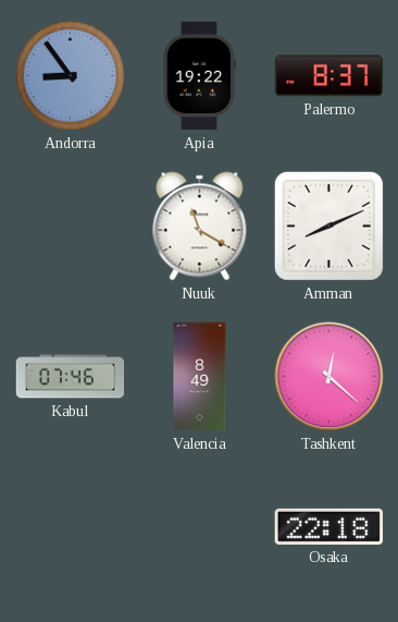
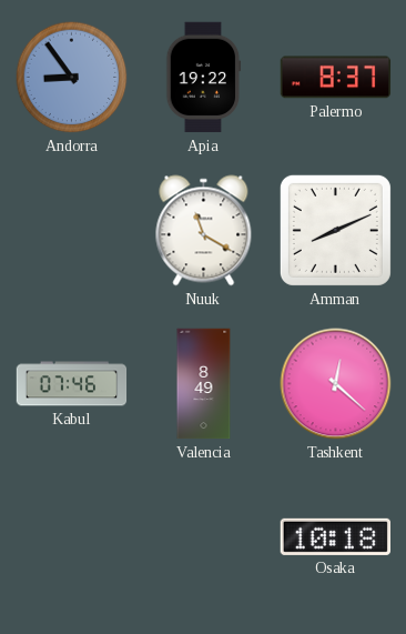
Osaka: 22:18 -> 10:18 (335, 536)
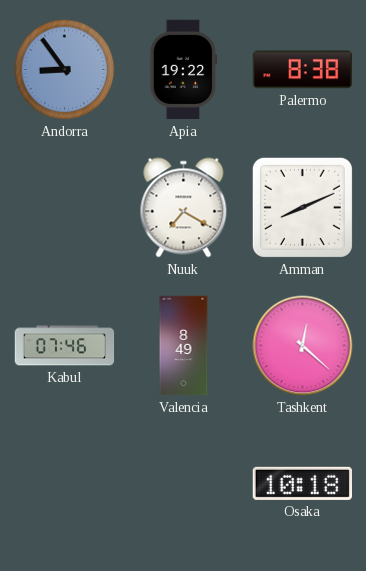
Palermo: 8:37 -> 8:38 (303, 70)
Nuuk: 11:20 -> 7:20 (184, 208)
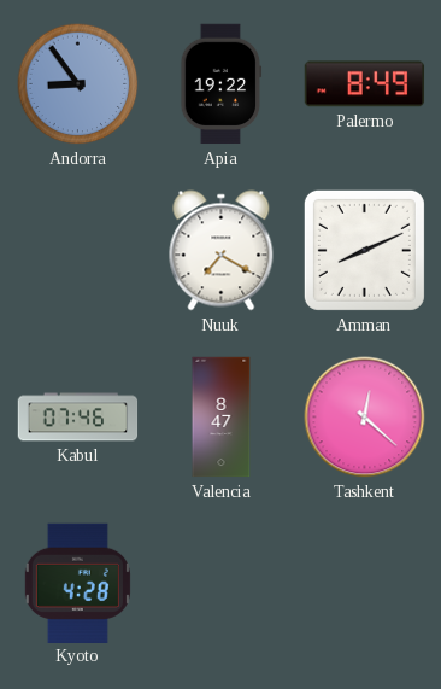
Palermo: 8:38 -> 8:49 (365, 84)
Valencia: 8:49 -> 8:47 (222, 418)
Kyoto: none -> 4:28 (77, 583)
Osaka: 10:18 -> none (302, 483)
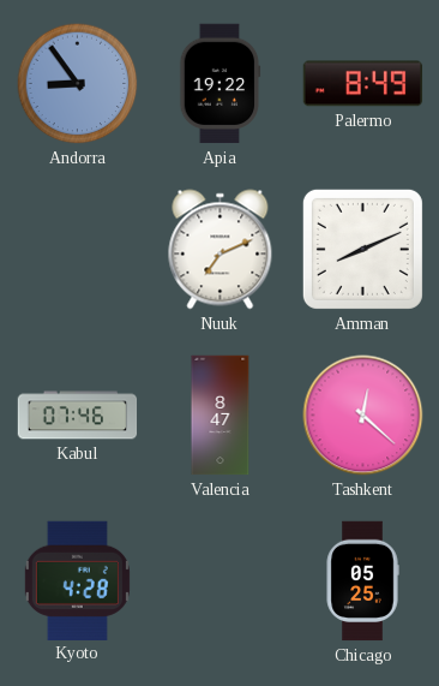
Nuuk: 7:20 -> 7:11 (221, 250)
Chicago: none -> 05:25 (362, 581)
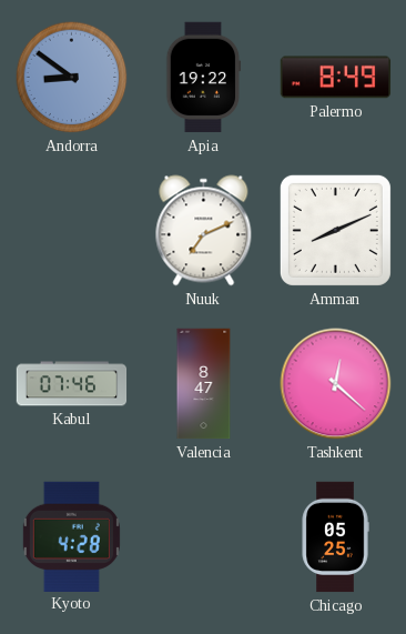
Andorra: 8:54 -> 8:51 (72, 78)
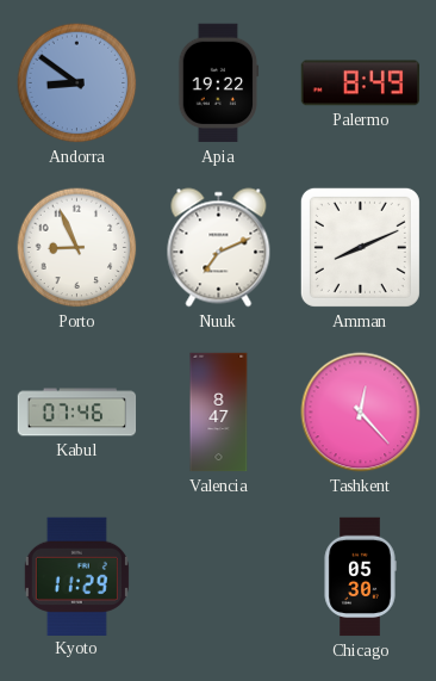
Porto: none -> 8:56 (77, 248)
Tashkent: 12:22 -> 12:23 (361, 413)
Kyoto: 4:28 -> 11:29 (76, 576)
Chicago: 05:25 -> 05:30 (360, 577)
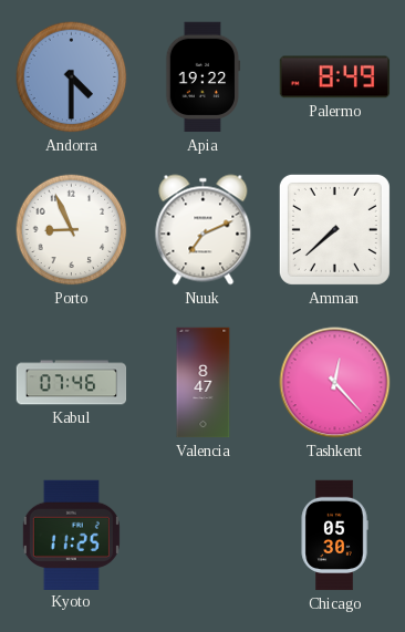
Andorra: 8:51 -> 4:30 (72, 77)
Amman: 8:11 -> 7:38 (334, 229)
Kyoto: 11:29 -> 11:25 (71, 535)
